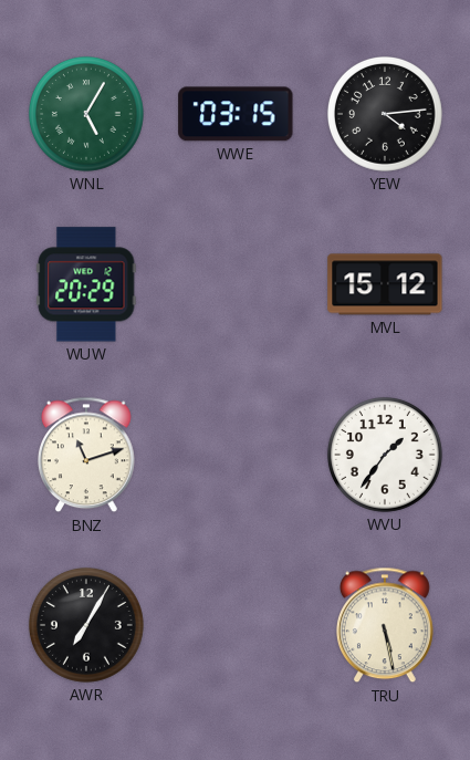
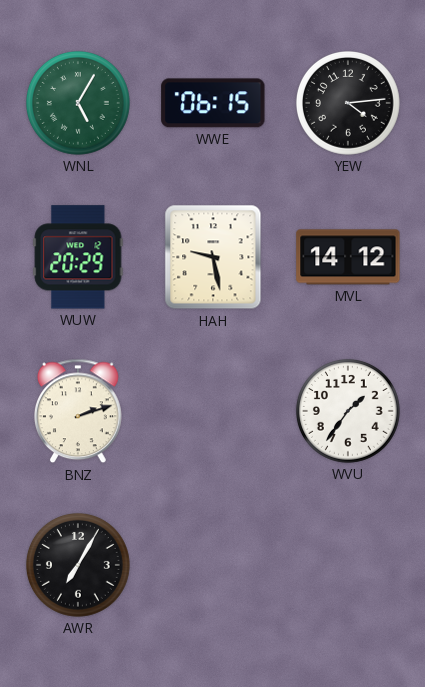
WWE: 03:15 -> 06:15 (213, 103)
HAH: none -> 9:28 (213, 257)
MVL: 15:12 -> 14:12 (348, 257)
BNZ: 11:12 -> 2:12 (78, 411)
TRU: 5:28 -> none (385, 625)
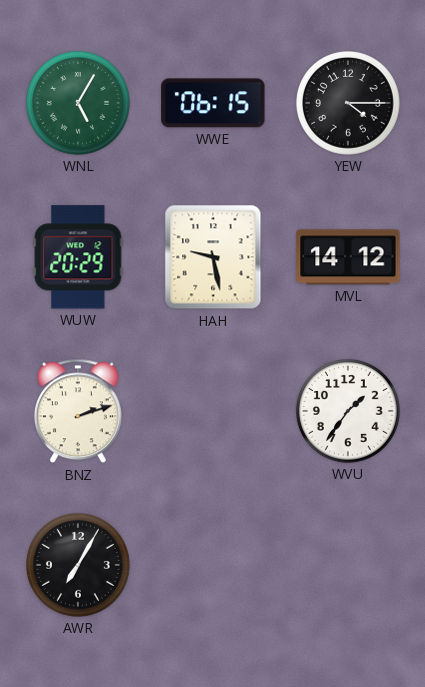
YEW: 4:14 -> 4:15 (348, 103)
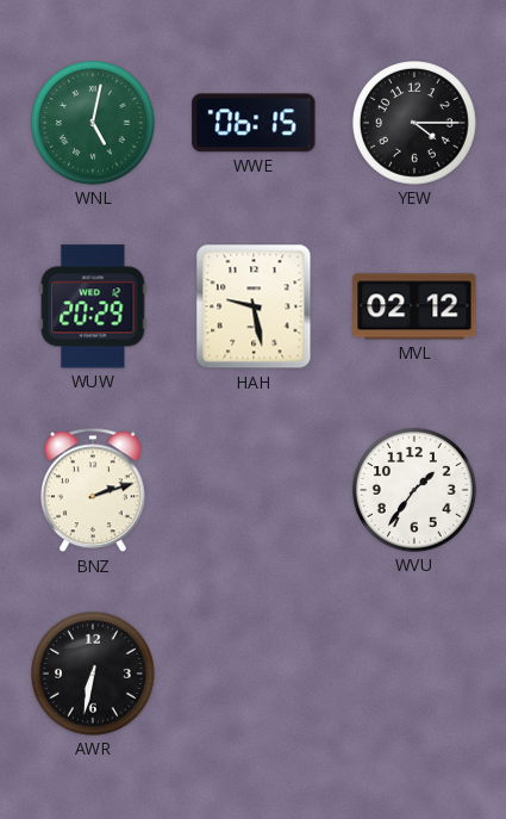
WNL: 5:05 -> 5:02 (93, 123)
MVL: 14:12 -> 02:12 (414, 306)
AWR: 7:05 -> 6:32 (93, 674)
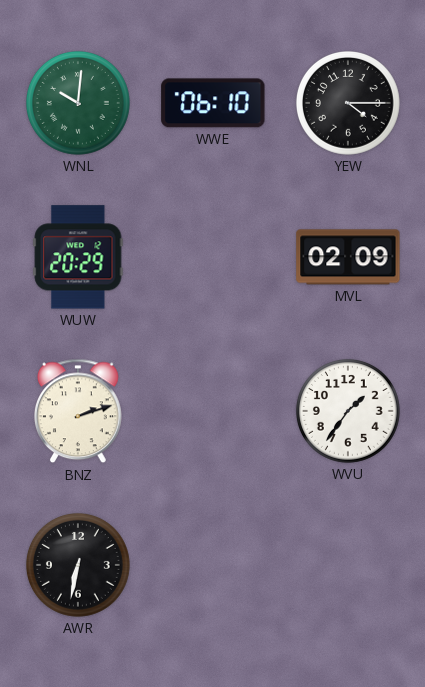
WNL: 5:02 -> 10:01 (78, 103)
WWE: 06:15 -> 06:10 (213, 103)
HAH: 9:28 -> none (254, 306)
MVL: 02:12 -> 02:09 (348, 257)
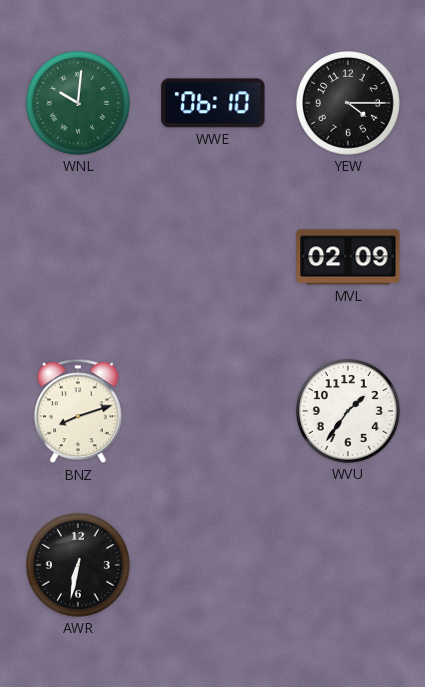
WUW: 20:29 -> none (78, 257)
BNZ: 2:12 -> 8:12 (78, 411)
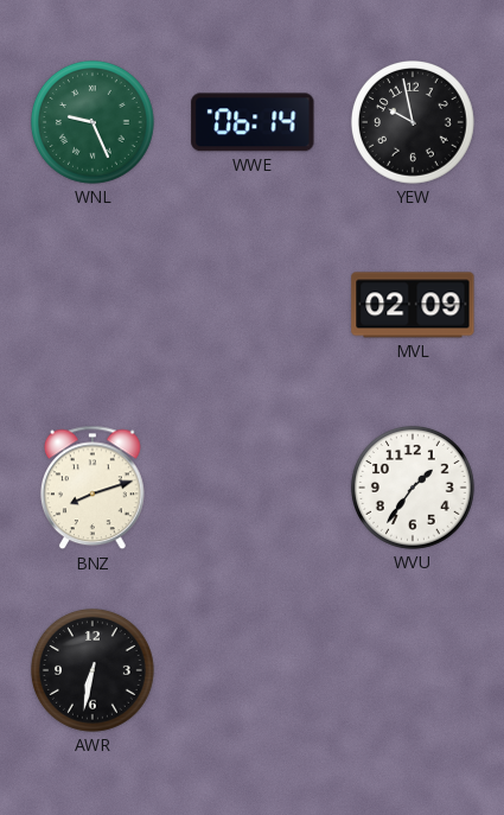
WNL: 10:01 -> 9:26 (92, 122)
WWE: 06:10 -> 06:14 (253, 122)
YEW: 4:15 -> 9:58 (413, 122)
